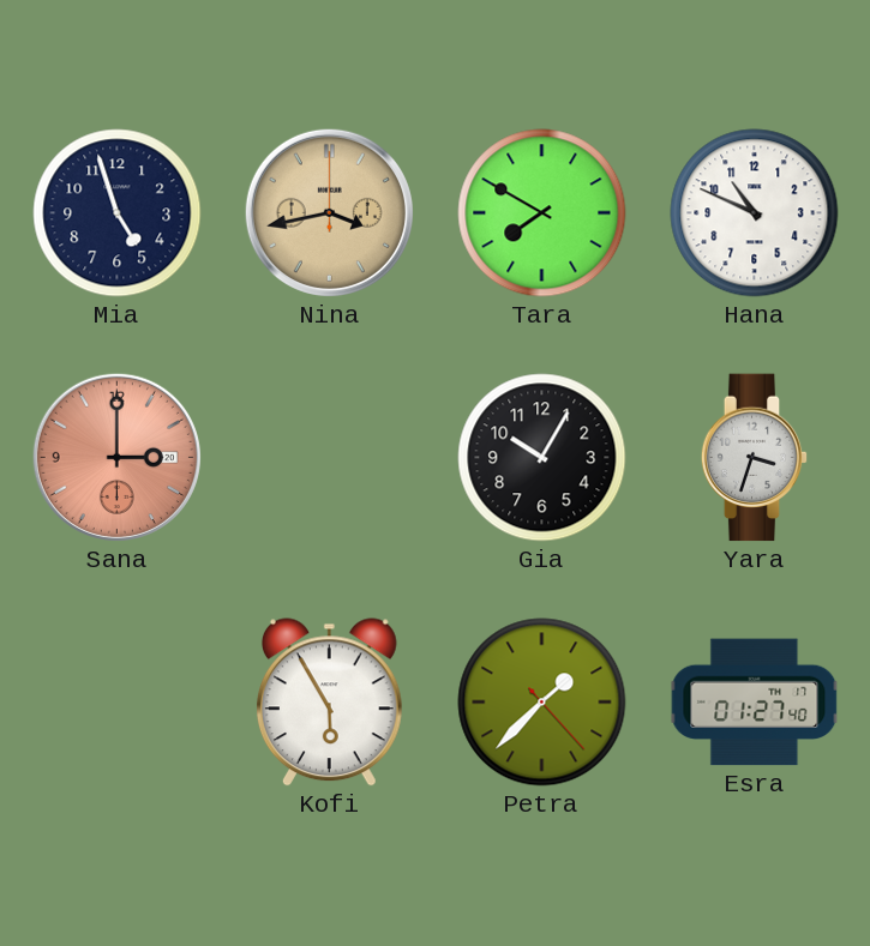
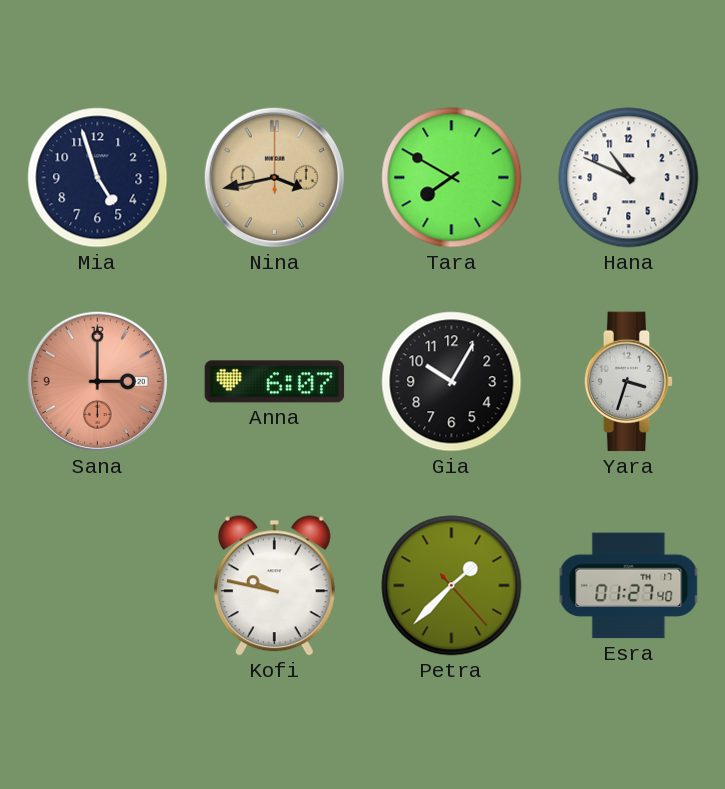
Anna: none -> 6:07 (275, 382)
Kofi: 5:55 -> 9:47 (274, 586)
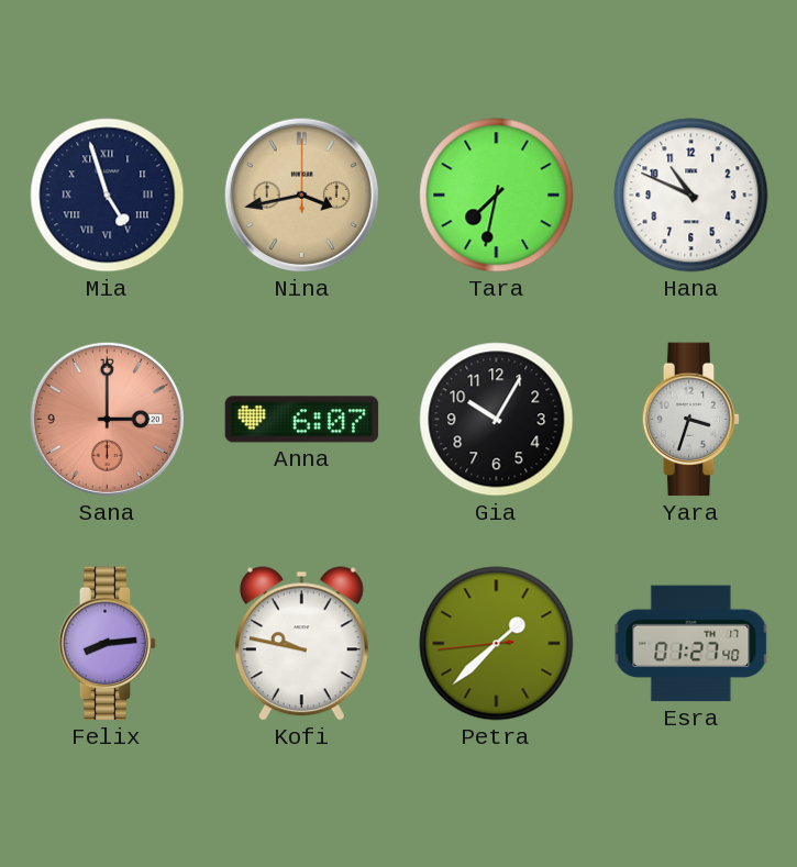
Mia numerals: Arabic -> Roman (108, 196)
Tara: 7:50 -> 7:32 (497, 196)
Felix: none -> 8:14 (108, 644)
Petra: 1:37:23 -> 1:37:44 (497, 644)
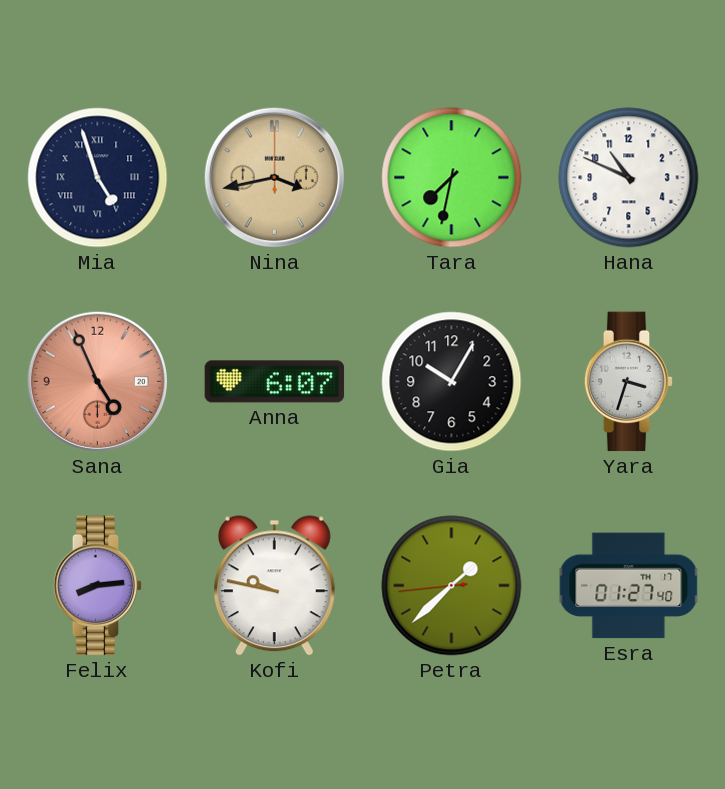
Sana: 3:00 -> 4:56 (97, 381)
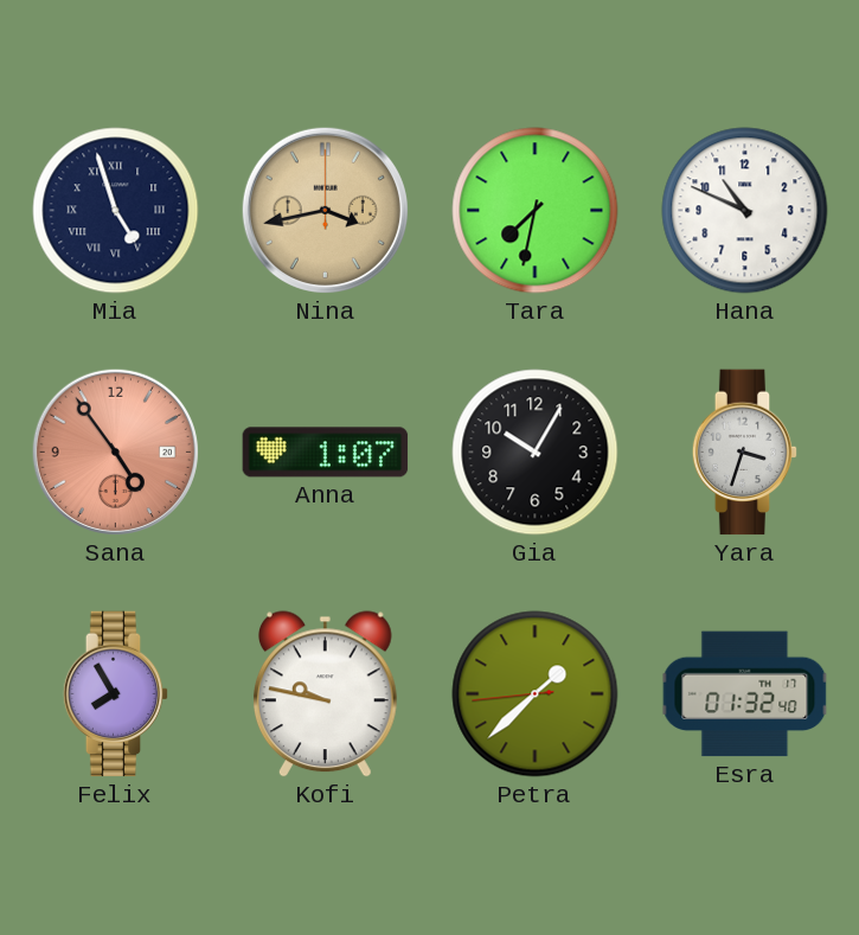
Sana: 4:56 -> 4:54 (115, 452)
Anna: 6:07 -> 1:07 (326, 453)
Felix: 8:14 -> 7:55 (116, 694)
Esra: 01:27 -> 01:32 (745, 694)
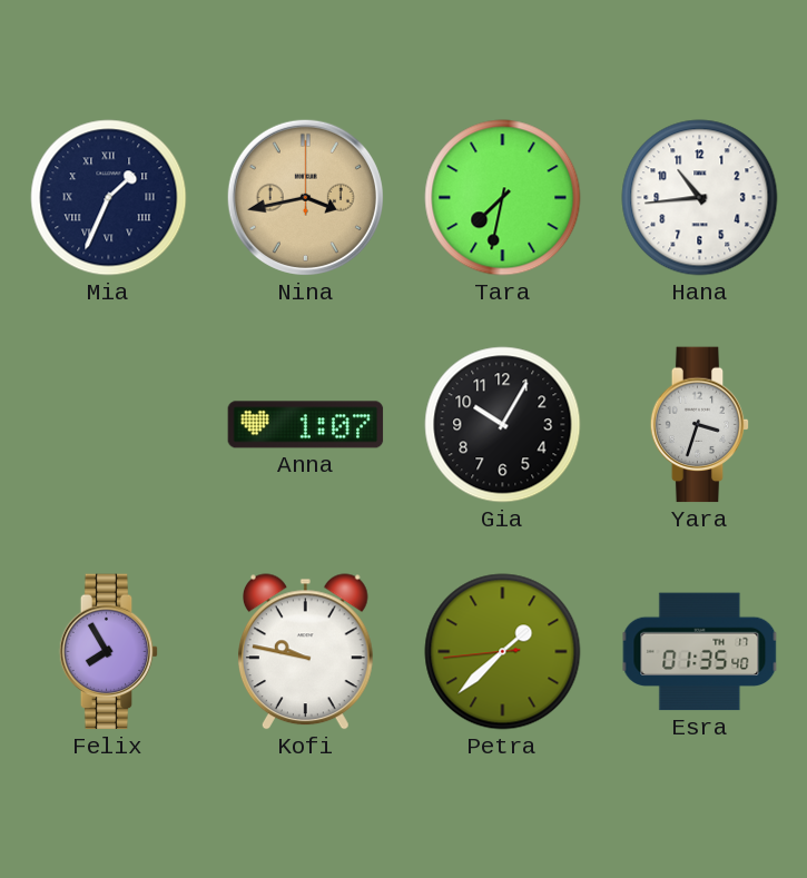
Mia: 4:57 -> 1:34 (109, 198)
Hana: 10:49 -> 10:44 (700, 198)
Sana: 4:54 -> none (115, 452)
Esra: 01:32 -> 01:35 (700, 652)
